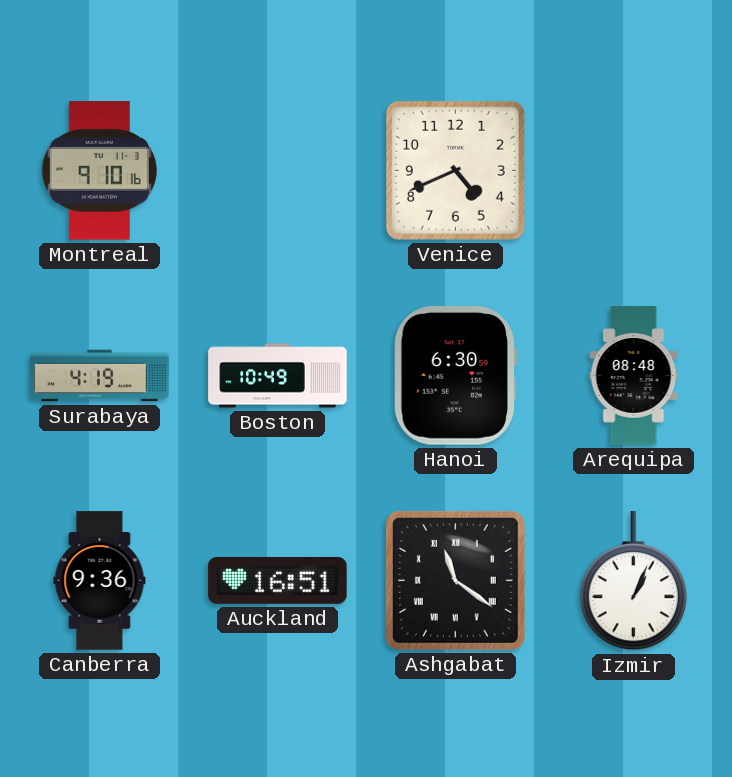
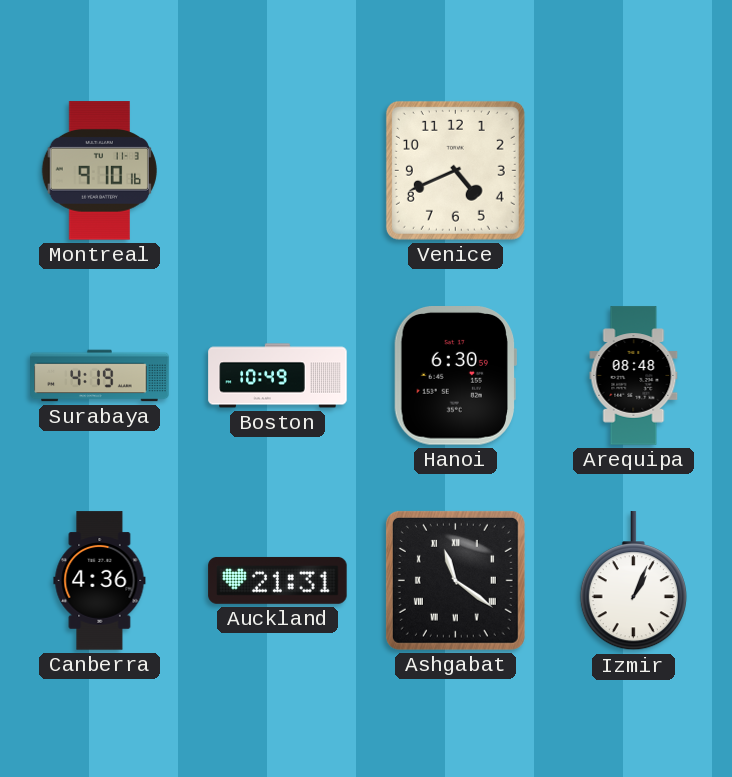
Canberra: 9:36 -> 4:36 (100, 581)
Auckland: 16:51 -> 21:31 (278, 580)
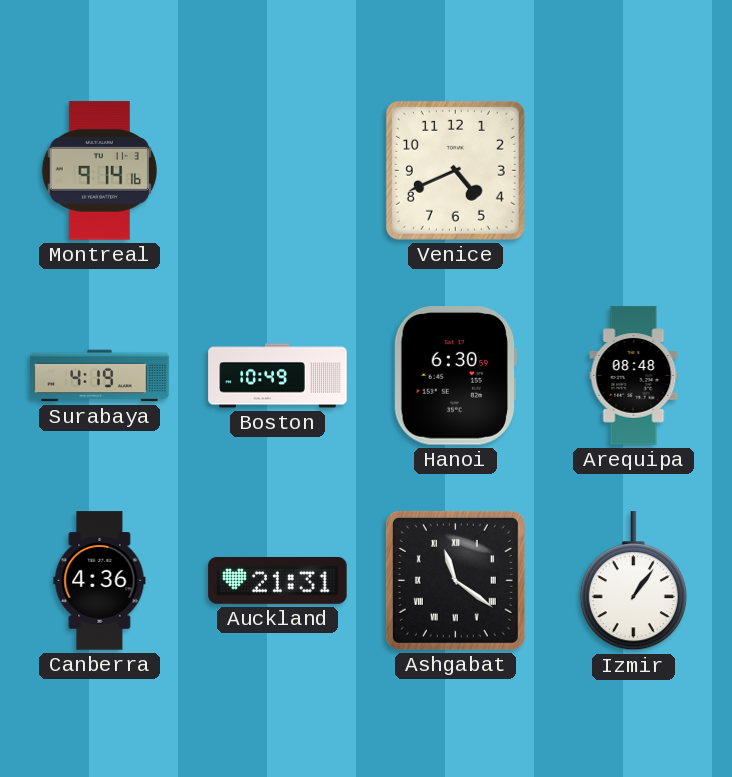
Montreal: 9:10 -> 9:14 (99, 171)
Izmir: 1:04 -> 1:06 (633, 581)
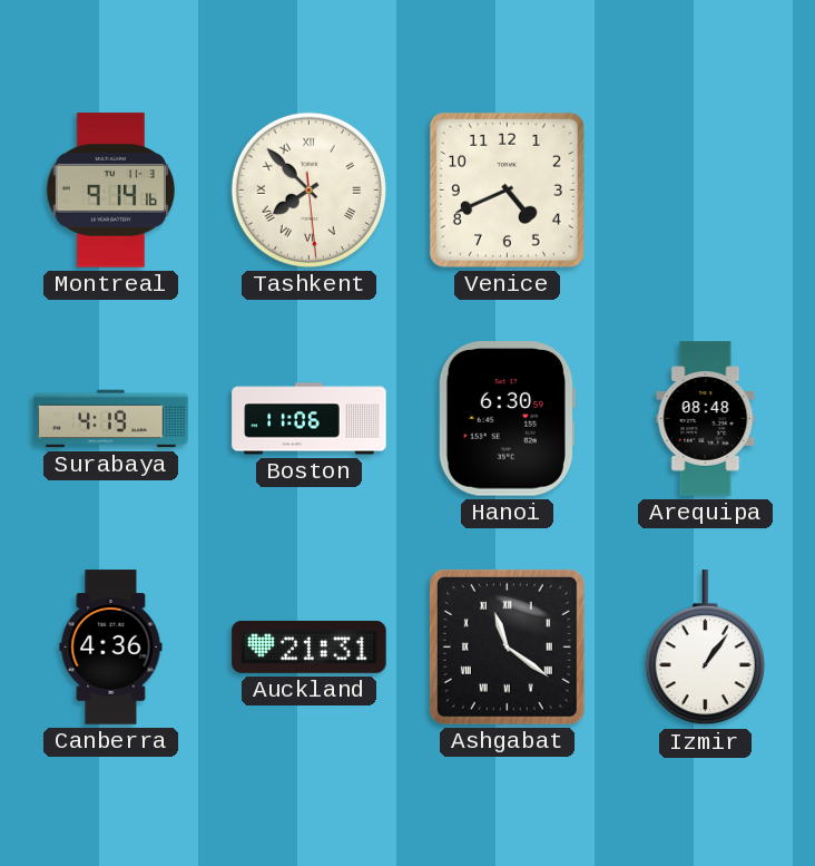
Tashkent: none -> 7:52 (308, 189)
Boston: 10:49 -> 11:06 (310, 419)
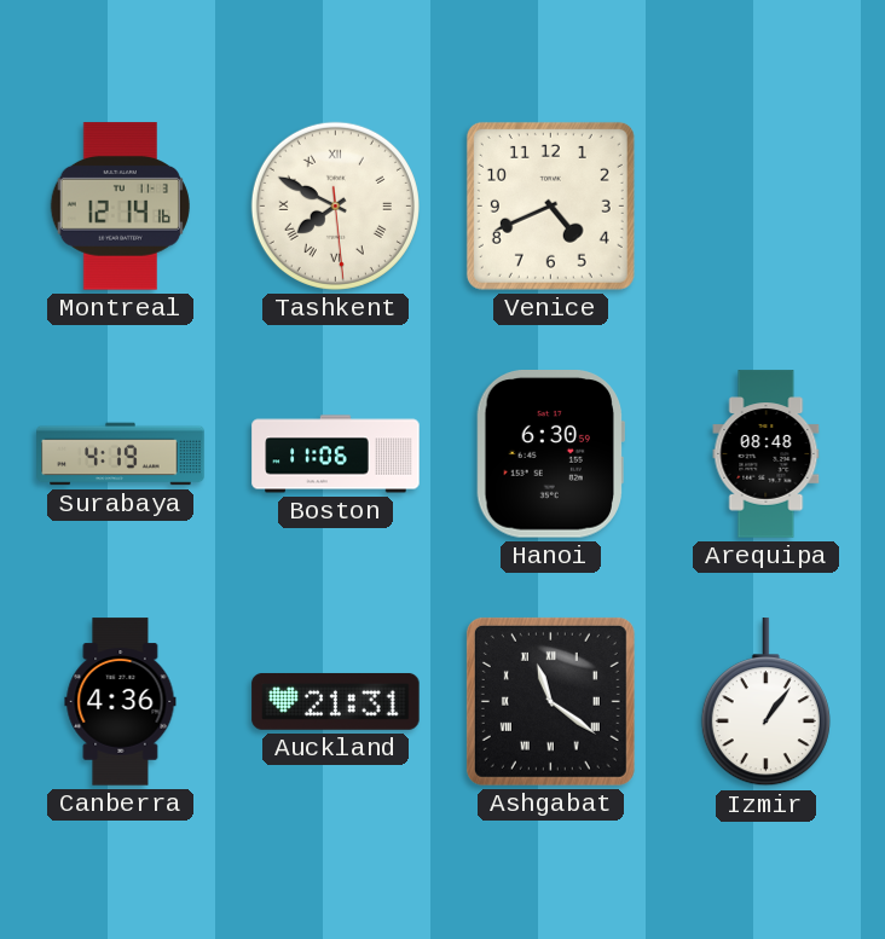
Montreal: 9:14 -> 12:14 (120, 207)
Tashkent: 7:52 -> 7:49 (335, 205)
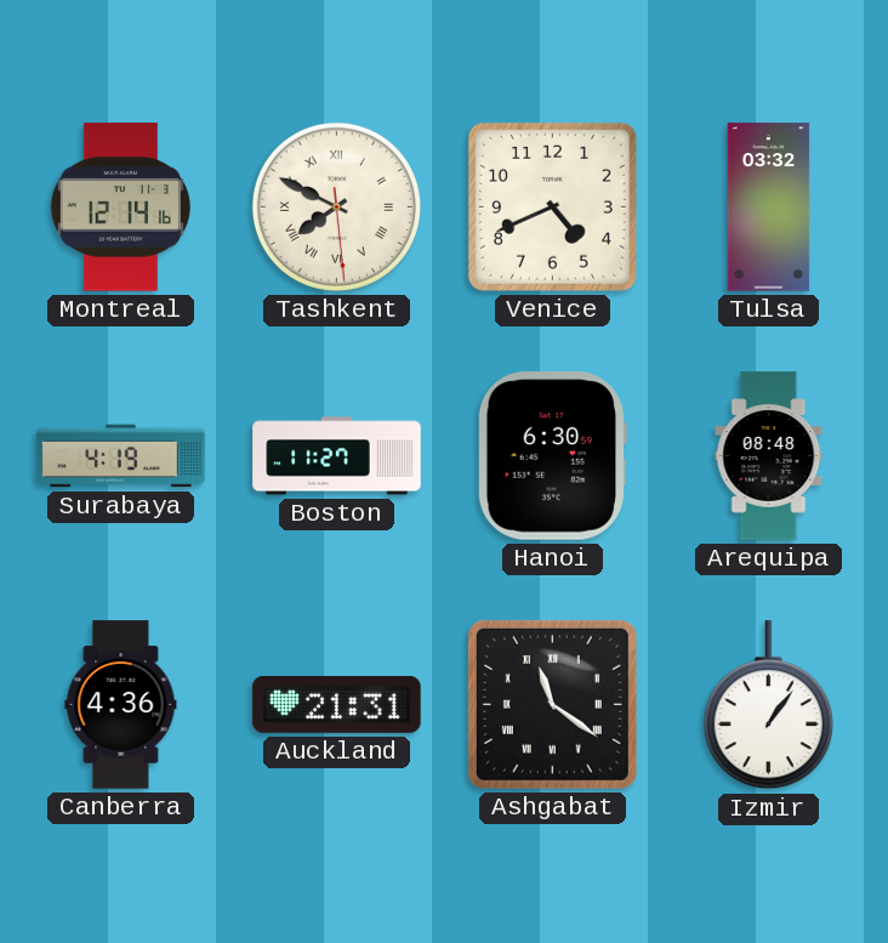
Tulsa: none -> 03:32 (769, 208)
Boston: 11:06 -> 11:27 (337, 456)
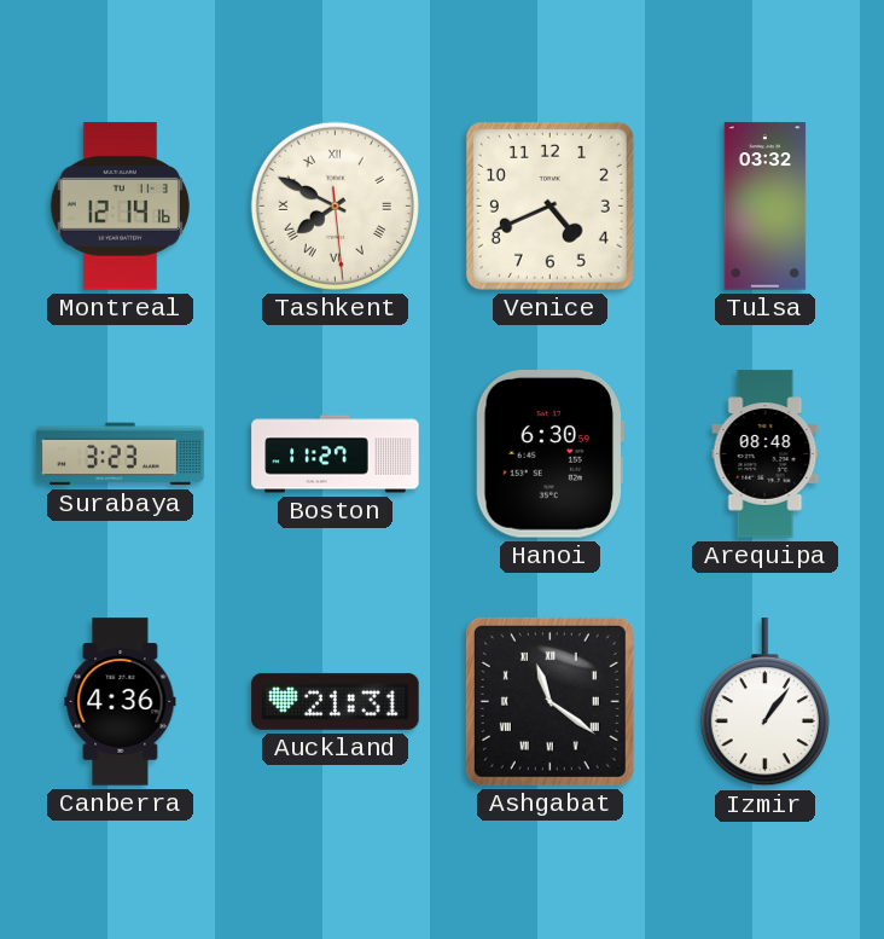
Surabaya: 4:19 -> 3:23 (121, 454)
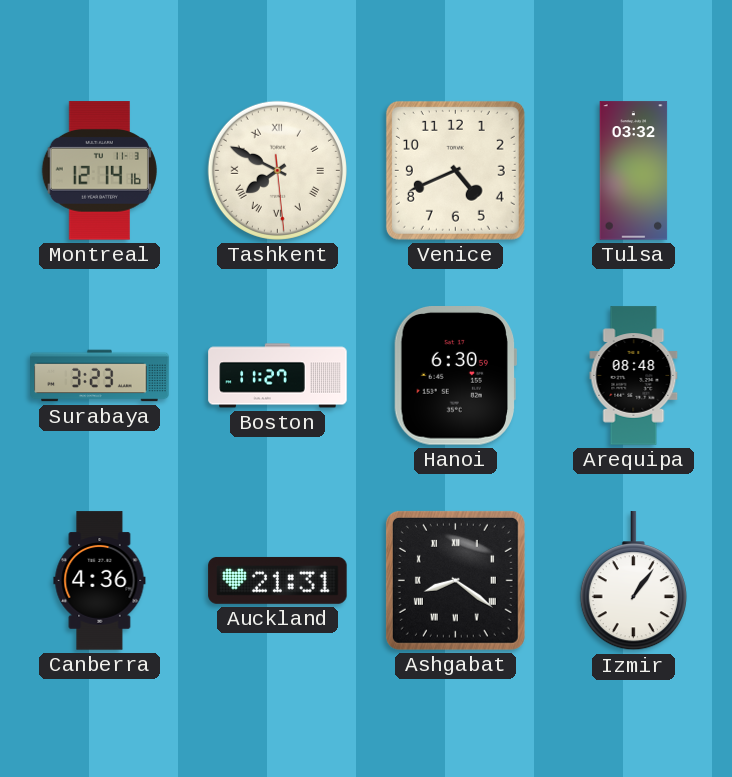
Ashgabat: 11:21 -> 8:21 (455, 580)
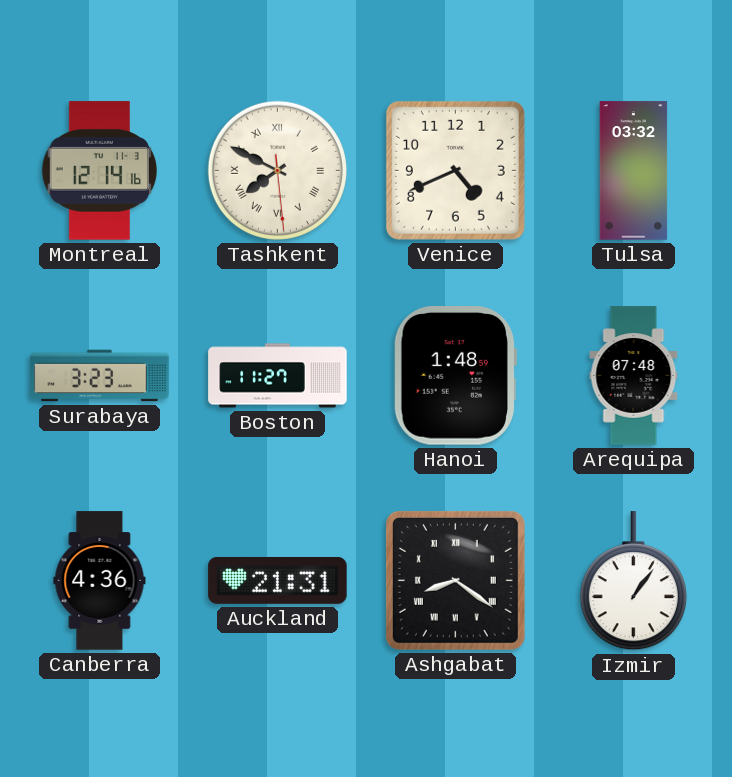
Hanoi: 6:30 -> 1:48 (454, 376)
Arequipa: 08:48 -> 07:48 (634, 376)
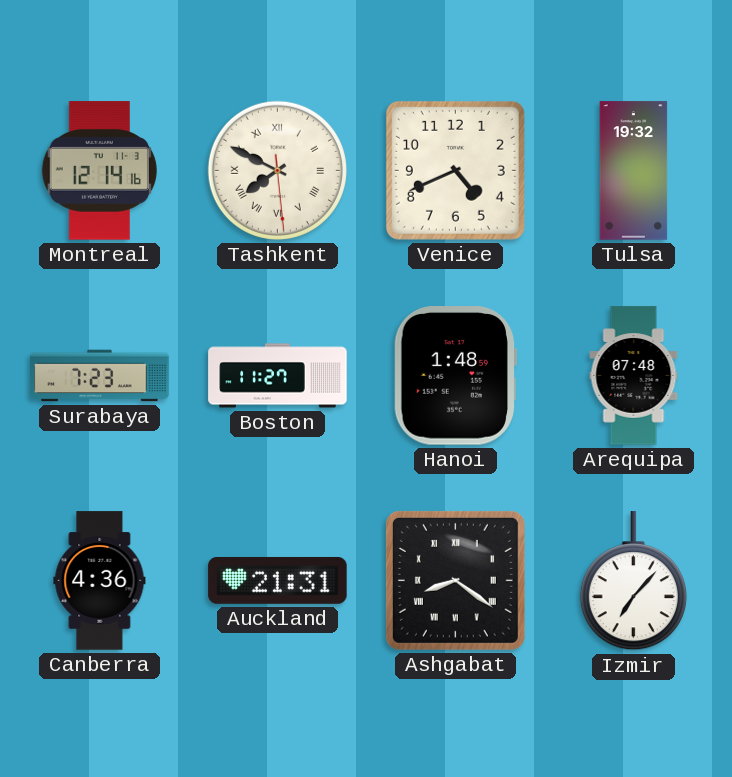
Tulsa: 03:32 -> 19:32 (634, 171)
Surabaya: 3:23 -> 7:23 (100, 376)
Izmir: 1:06 -> 7:07 (633, 581)
